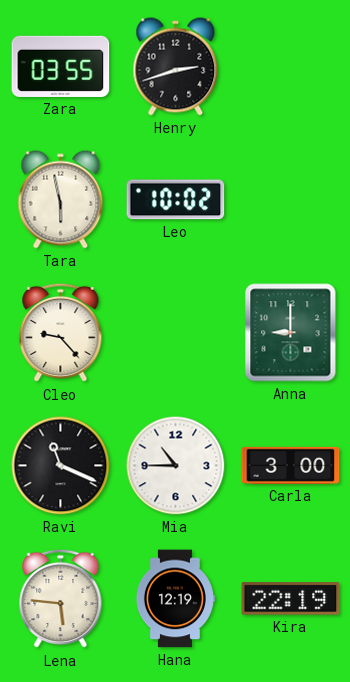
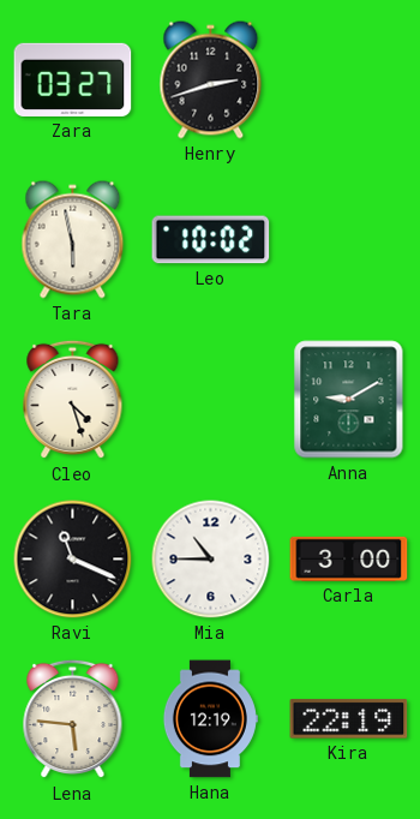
Zara: 03:55 -> 03:27 (73, 79)
Cleo: 9:23 -> 4:27 (73, 400)
Anna: 9:00 -> 9:10 (349, 400)
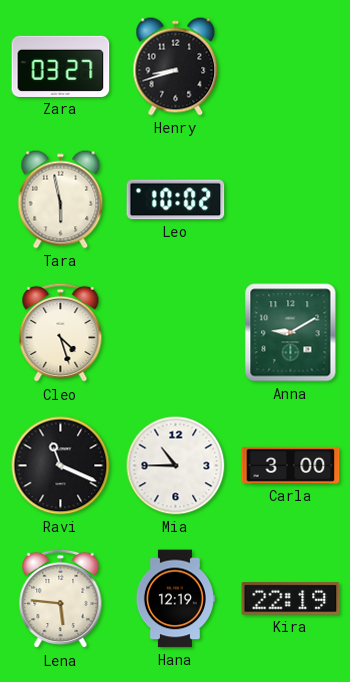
Henry: 2:42 -> 8:42 (176, 67)
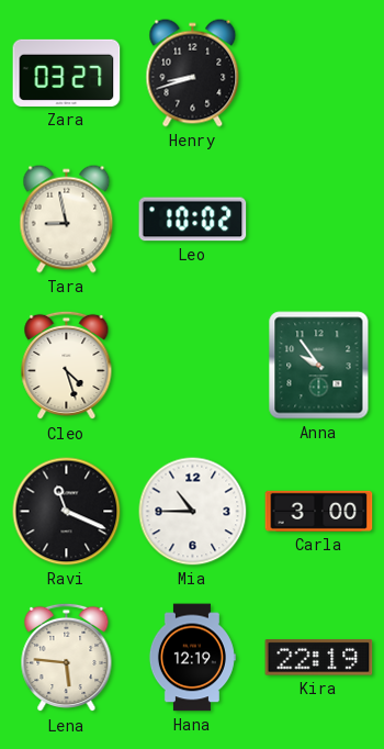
Tara: 5:58 -> 8:58 (67, 220)
Anna: 9:10 -> 9:54 (319, 366)
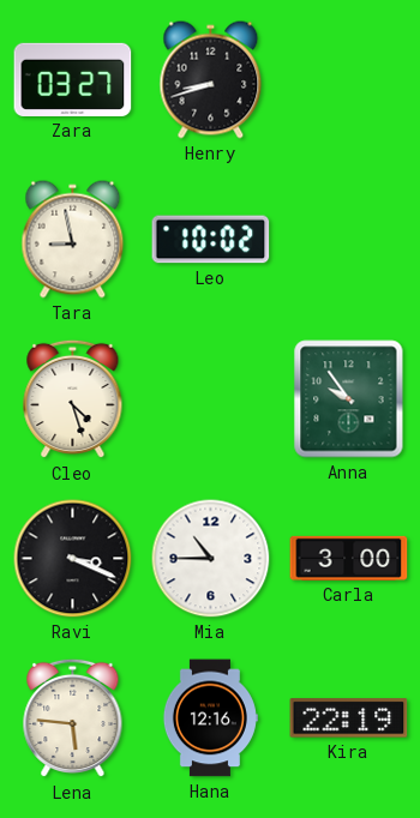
Ravi: 11:19 -> 3:19 (73, 559)
Hana: 12:19 -> 12:16 (210, 718)
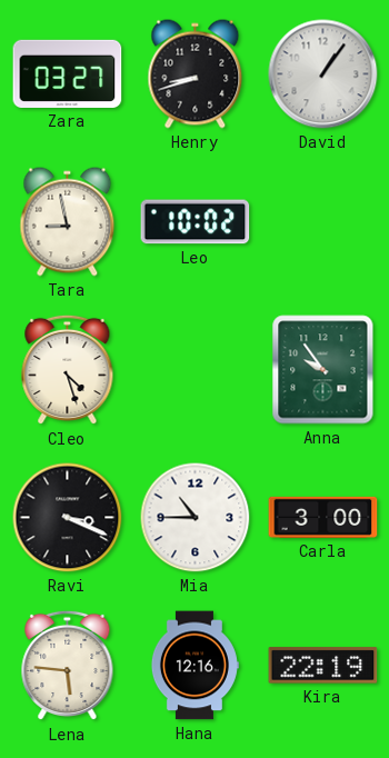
David: none -> 1:06 (323, 74)
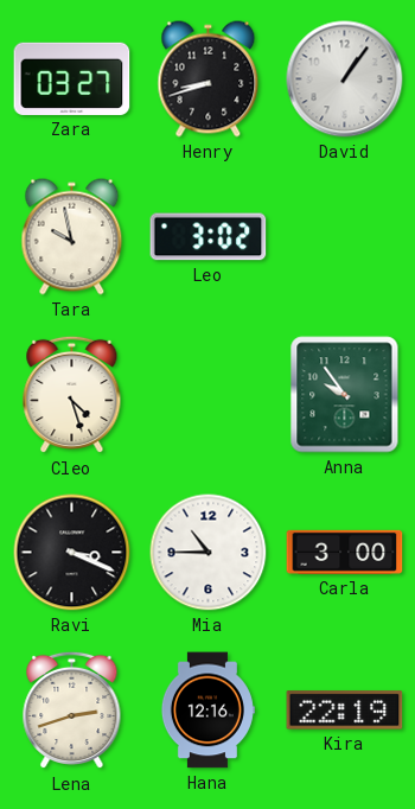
Tara: 8:58 -> 9:58 (72, 237)
Leo: 10:02 -> 3:02 (209, 237)
Lena: 5:46 -> 2:42 (72, 711)
